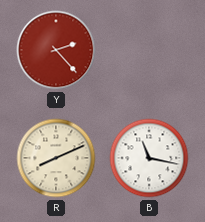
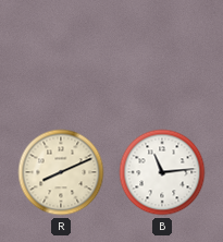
Y: 2:23 -> none (56, 50)
B: 11:17 -> 11:14 (162, 172)
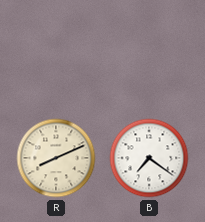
B: 11:14 -> 7:21 (149, 158)
